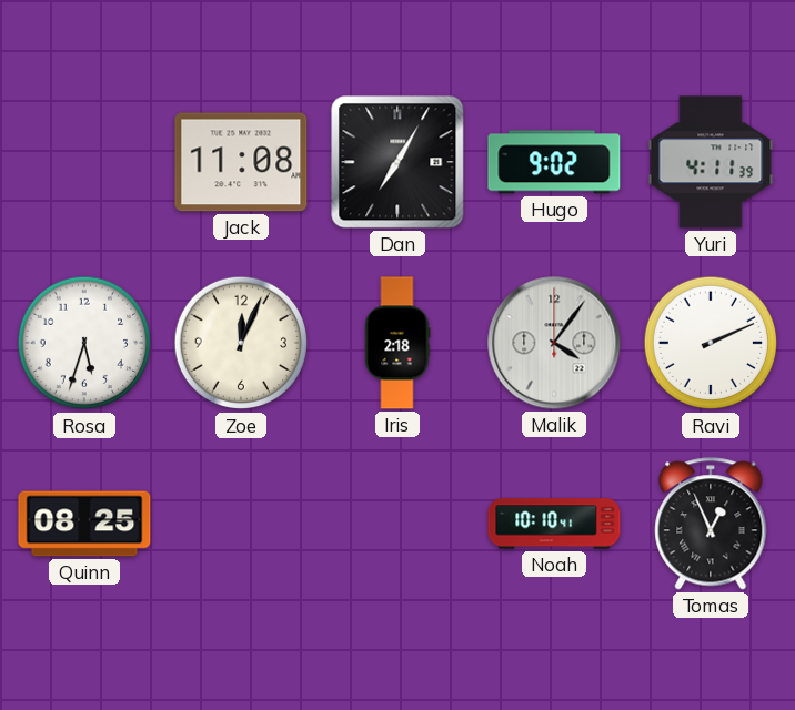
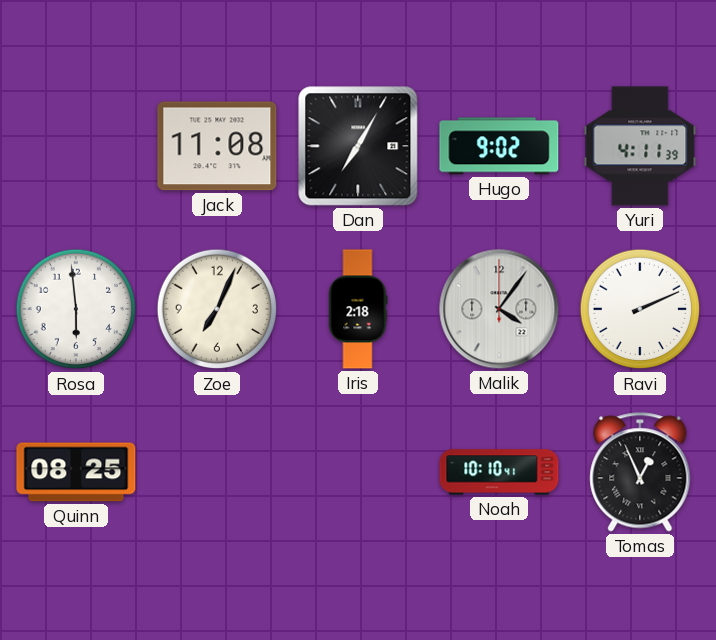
Rosa: 5:33 -> 5:59 (76, 309)
Zoe: 12:04 -> 7:04 (217, 309)
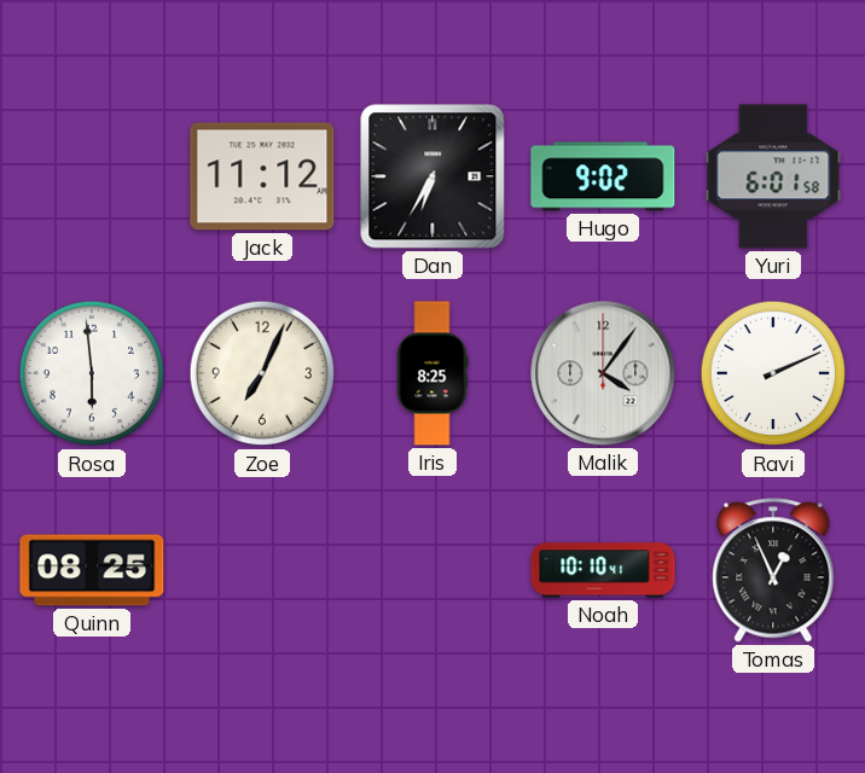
Jack: 11:08 -> 11:12 (262, 176)
Dan: 7:05 -> 6:35 (432, 176)
Yuri: 4:11 -> 6:01 (773, 176)
Iris: 2:18 -> 8:25 (432, 373)
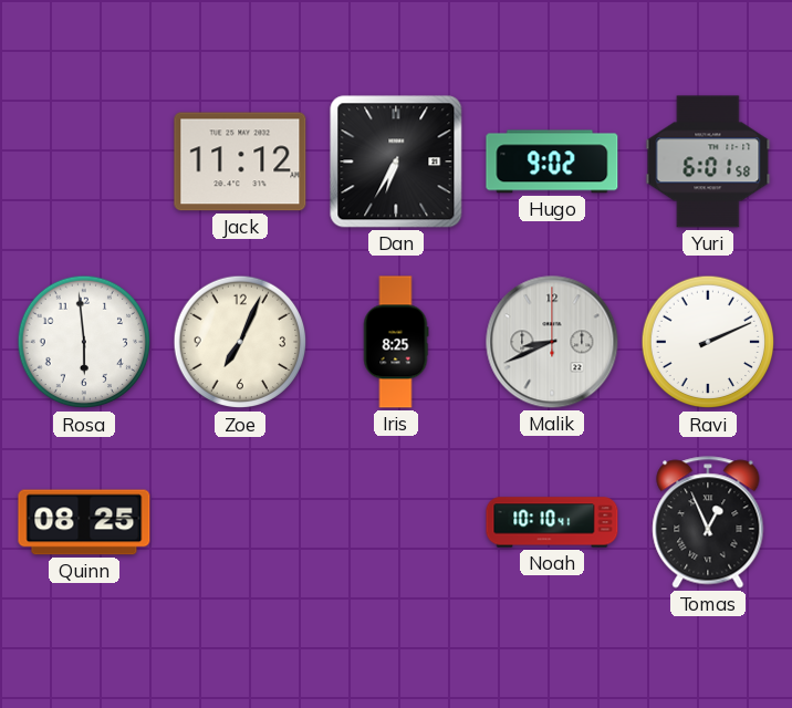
Malik: 4:06 -> 8:41 (552, 342)
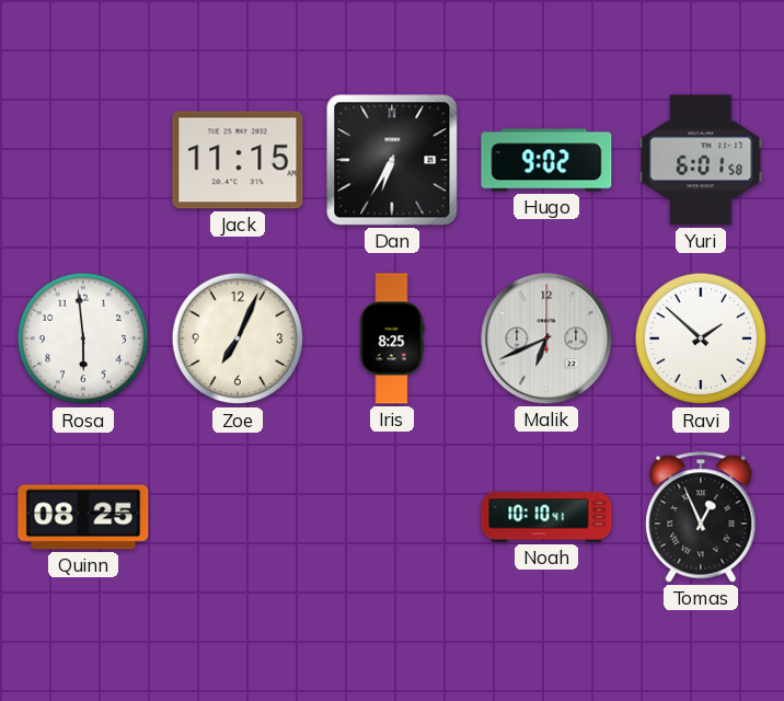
Jack: 11:12 -> 11:15 (238, 160)
Malik: 8:41 -> 6:41 (546, 338)
Ravi: 2:11 -> 1:52 (701, 338)
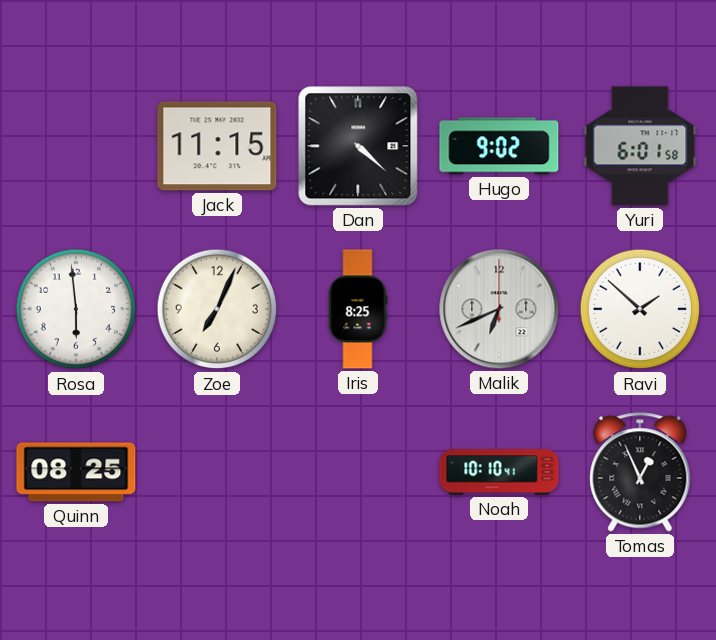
Dan: 6:35 -> 4:22 (358, 146)
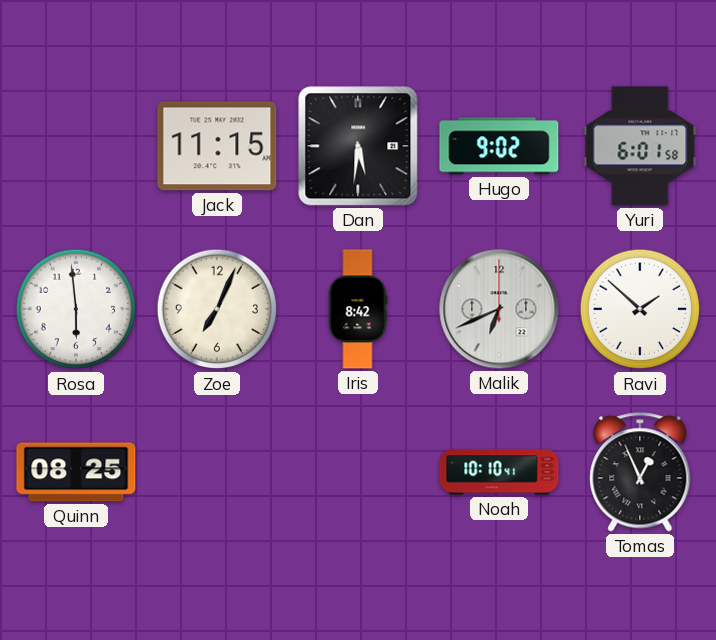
Dan: 4:22 -> 5:31 (358, 146)
Iris: 8:25 -> 8:42 (358, 309)
